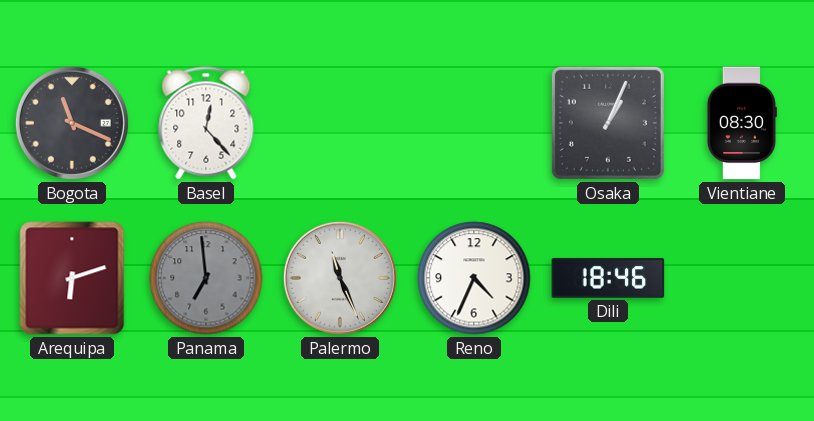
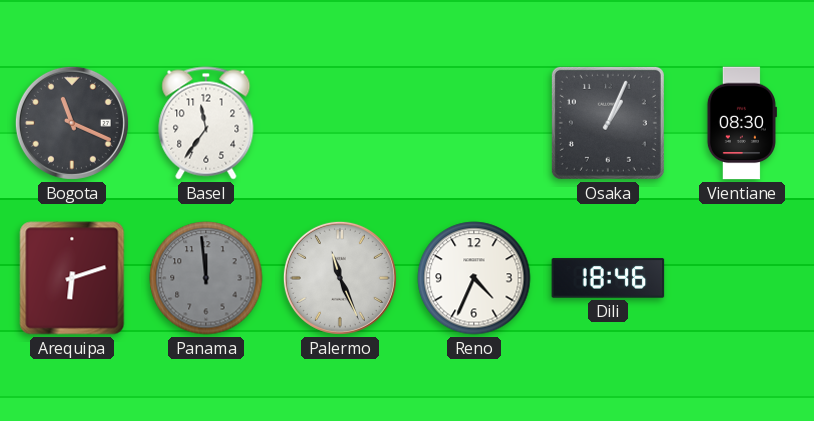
Basel: 12:23 -> 11:36 (206, 123)
Panama: 6:59 -> 11:59 (206, 278)
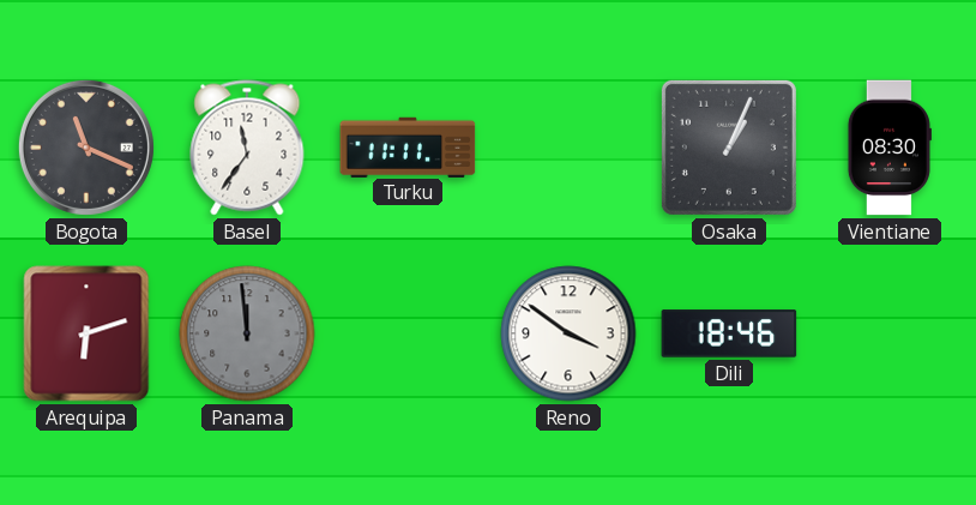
Turku: none -> 11:11 (408, 146)
Palermo: 11:26 -> none (340, 278)
Reno: 4:34 -> 3:51 (568, 333)
